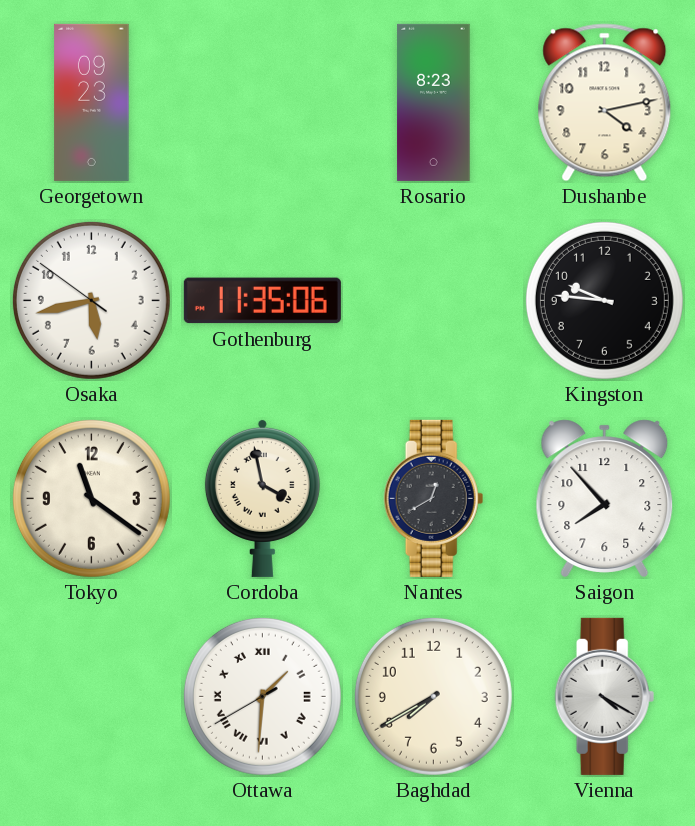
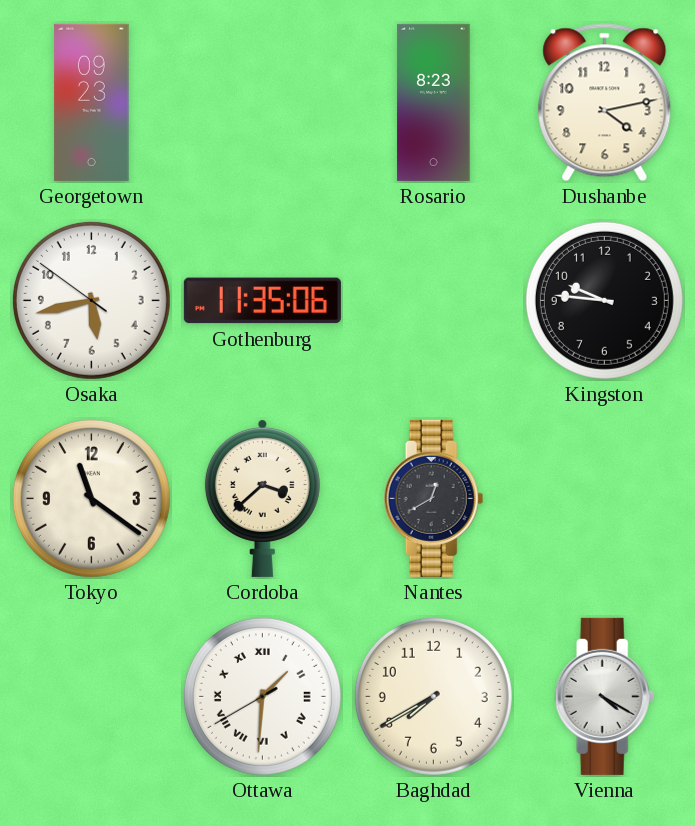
Cordoba: 3:58 -> 3:38 (262, 498)
Saigon: 7:53 -> none (605, 498)
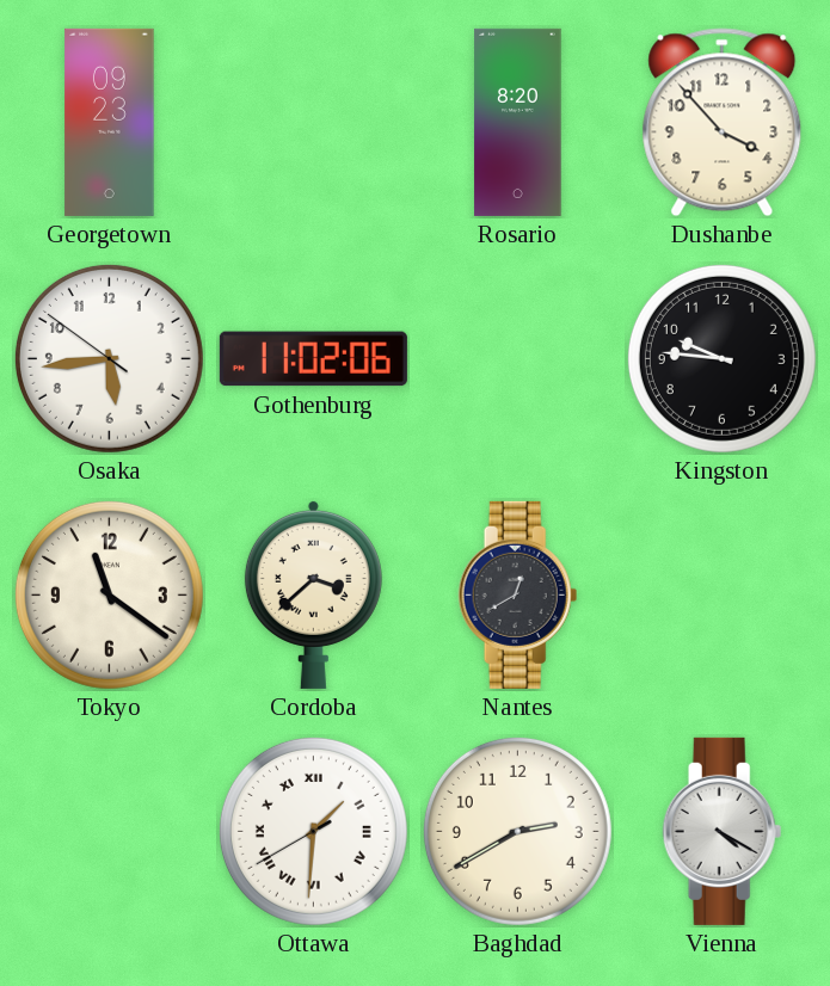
Rosario: 8:23 -> 8:20 (518, 122)
Dushanbe: 4:13 -> 3:53 (723, 123)
Osaka: 5:42 -> 5:43 (109, 358)
Gothenburg: 11:35 -> 11:02 (313, 359)
Baghdad: 7:40 -> 2:40 (517, 831)
